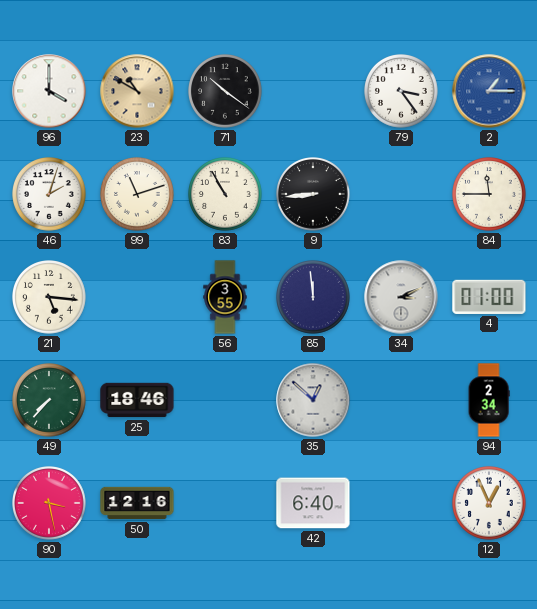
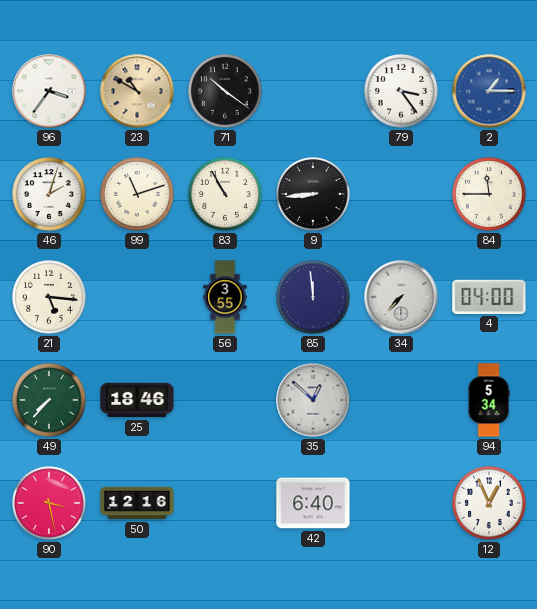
96: 4:00 -> 3:36 (49, 91)
34: 3:11 -> 7:37 (401, 297)
4: 01:00 -> 04:00 (489, 297)
94: 2:34 -> 5:34 (489, 400)
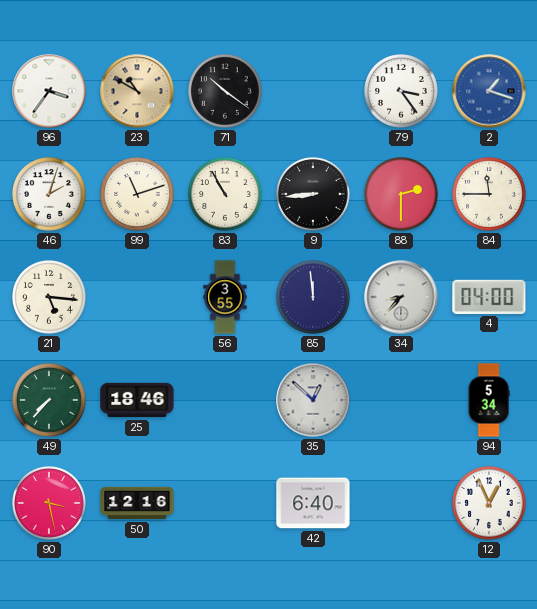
2: 1:15 -> 1:18 (489, 91)
88: none -> 2:30 (402, 195)
34: 7:37 -> 8:37 (401, 297)
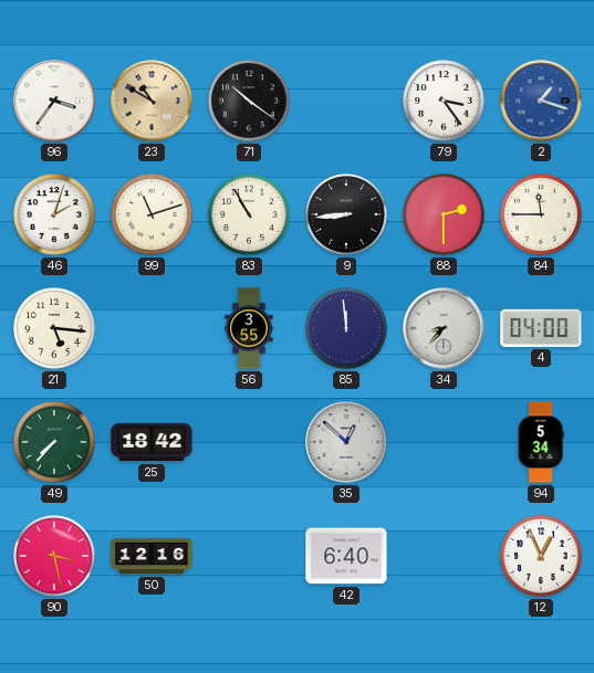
25: 18:46 -> 18:42 (152, 442)
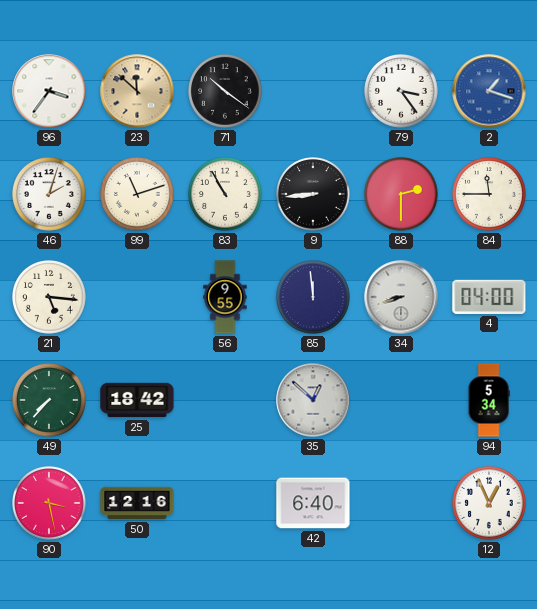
23: 10:50 -> 11:52 (137, 91)
56: 3:55 -> 9:55 (225, 297)
34: 8:37 -> 8:42 (401, 297)
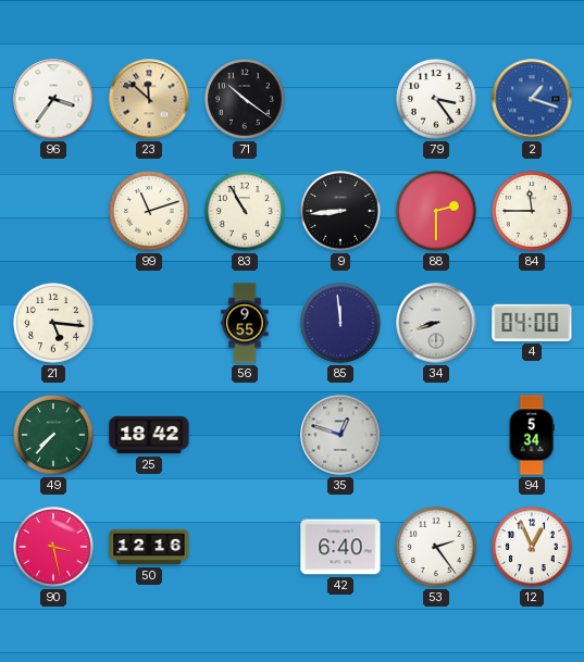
46: 2:03 -> none (50, 195)
35: 12:52 -> 12:48 (340, 435)
53: none -> 2:24 (437, 548)
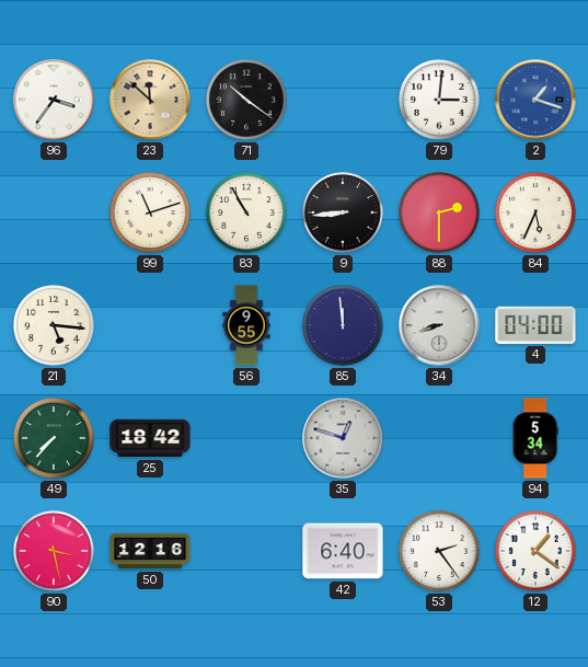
79: 3:24 -> 3:01 (440, 101)
84: 11:45 -> 5:34 (537, 214)
12: 12:56 -> 1:21 (537, 552)
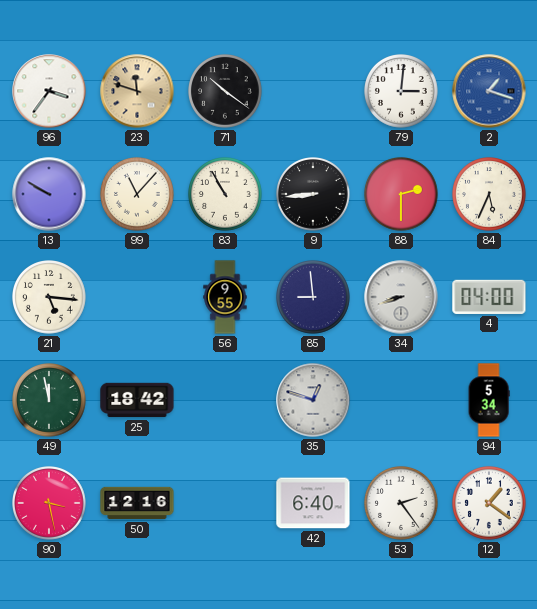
23: 11:52 -> 11:48 (137, 91)
13: none -> 9:50 (49, 194)
99: 11:12 -> 11:07 (138, 195)
85: 11:59 -> 8:59 (314, 298)
49: 7:37 -> 11:58 (50, 401)
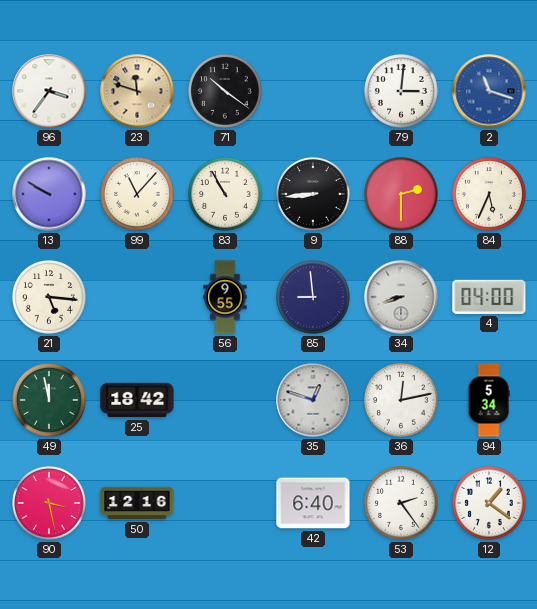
2: 1:18 -> 11:18 (489, 91)
36: none -> 12:13 (402, 401)
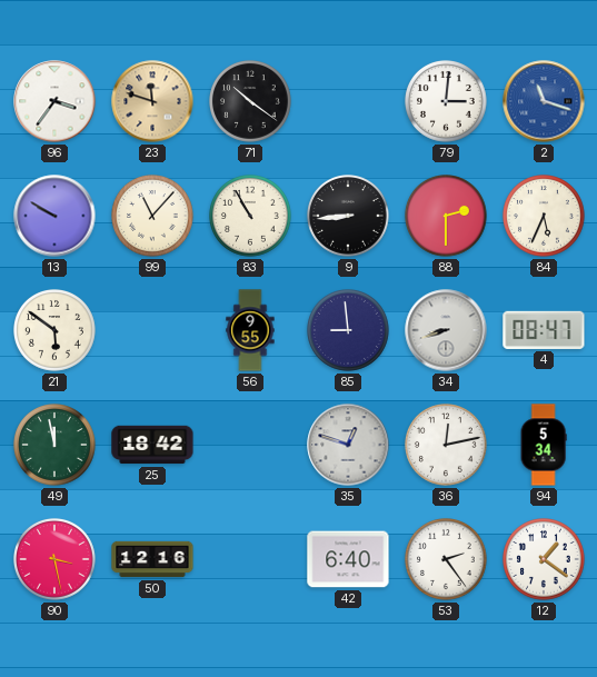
21: 5:16 -> 5:51 (56, 331)
4: 04:00 -> 08:47 (544, 330)
